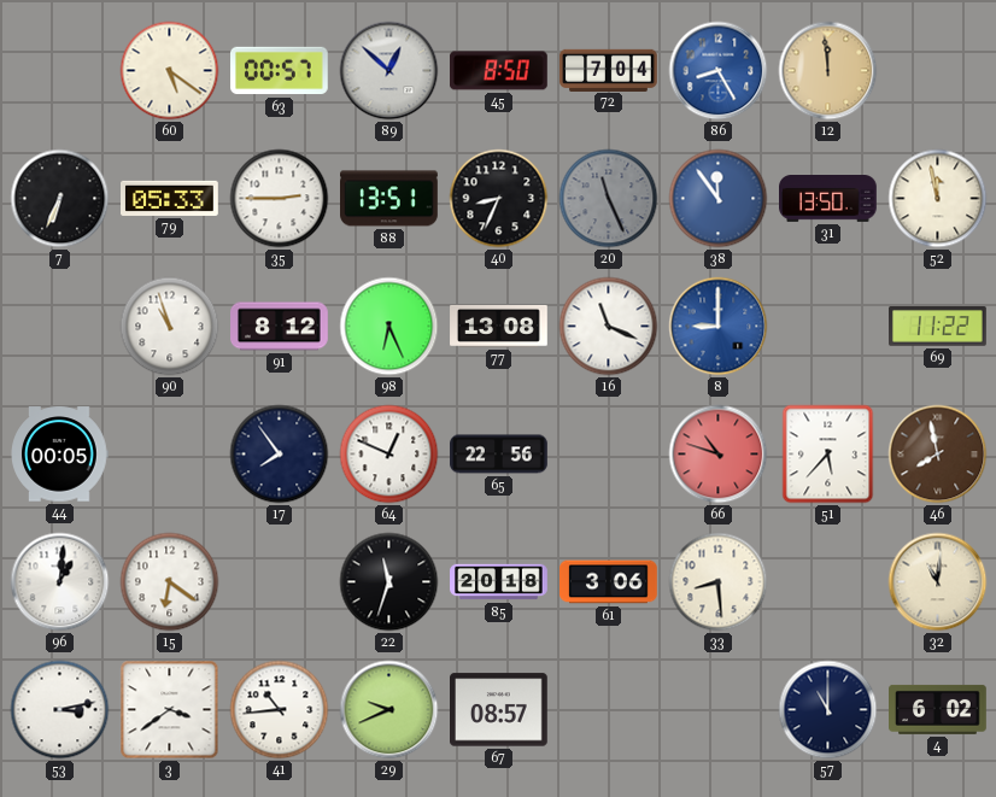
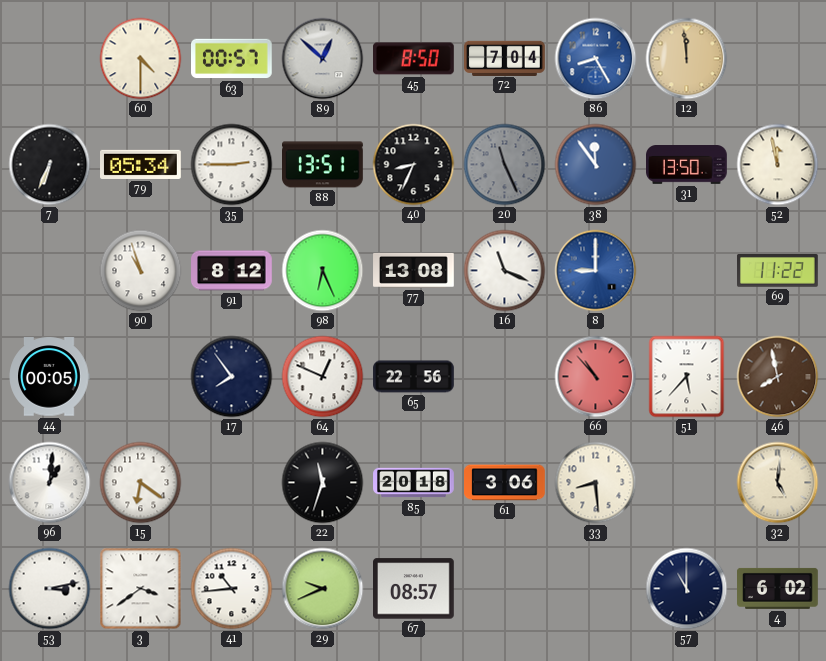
60: 5:21 -> 4:30 (141, 59)
79: 05:33 -> 05:34 (141, 164)
66: 10:48 -> 10:53 (596, 377)
32: 11:01 -> 5:01 (778, 483)
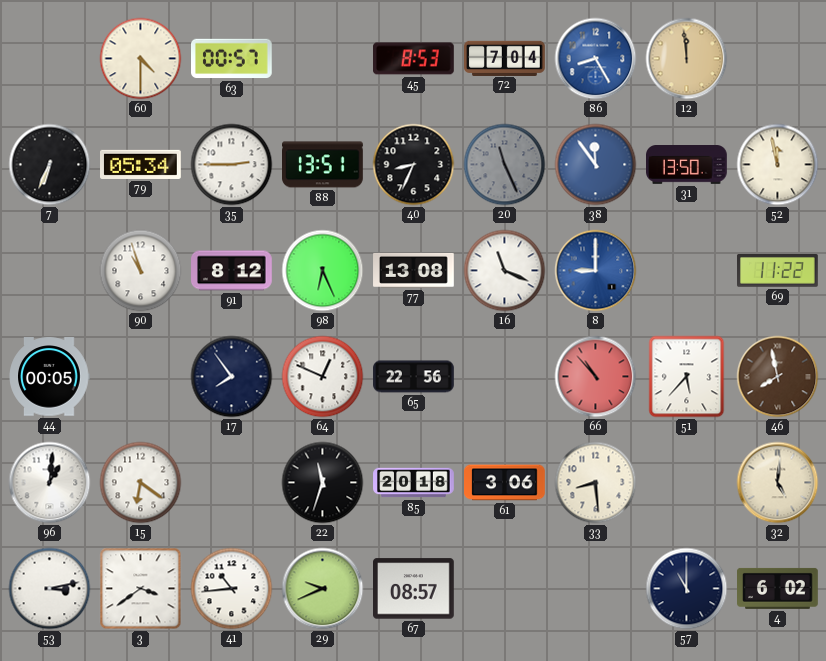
89: 12:52 -> none (323, 59)
45: 8:50 -> 8:53 (414, 59)
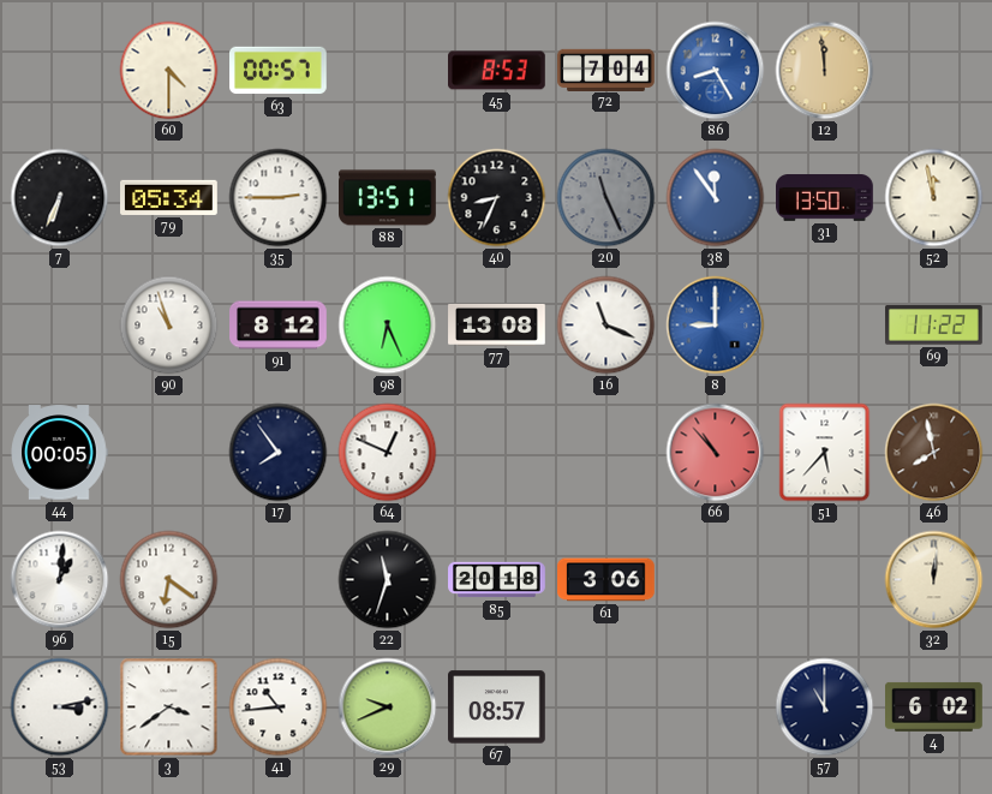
65: 22:56 -> none (414, 377)
33: 8:29 -> none (596, 483)
32: 5:01 -> 12:01 (934, 580)
